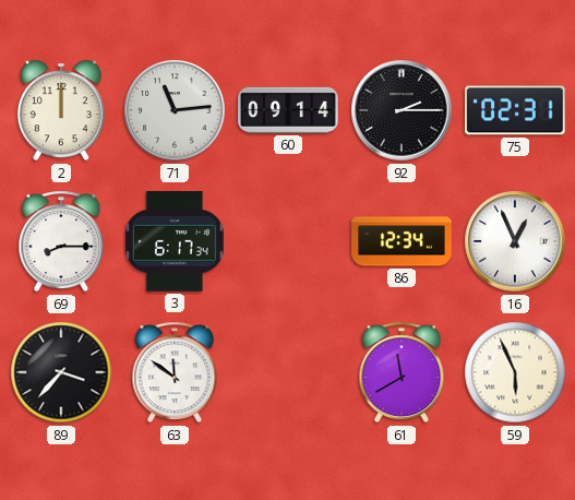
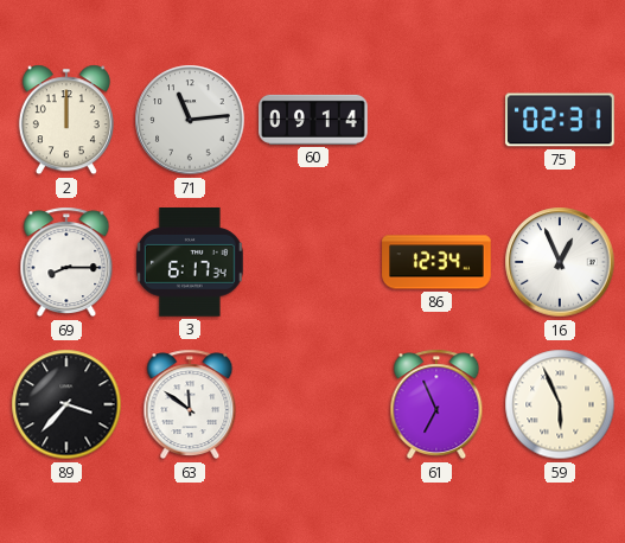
92: 2:15 -> none (402, 110)
61: 11:40 -> 6:56 (436, 404)
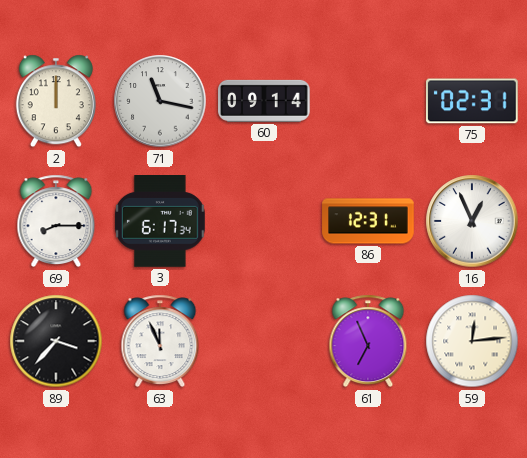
71: 11:14 -> 11:17 (160, 101)
86: 12:34 -> 12:31 (368, 221)
63: 11:51 -> 11:56 (160, 341)
59: 5:56 -> 12:14 (472, 341)
